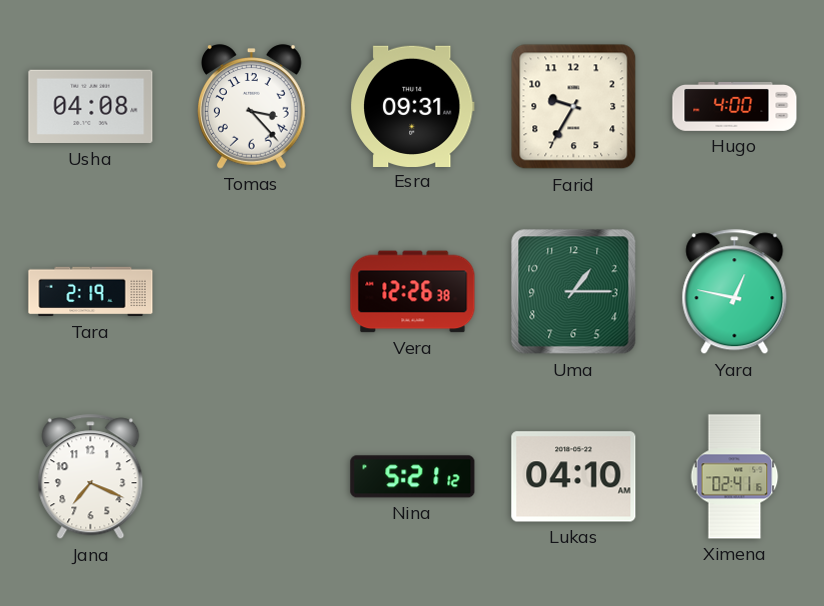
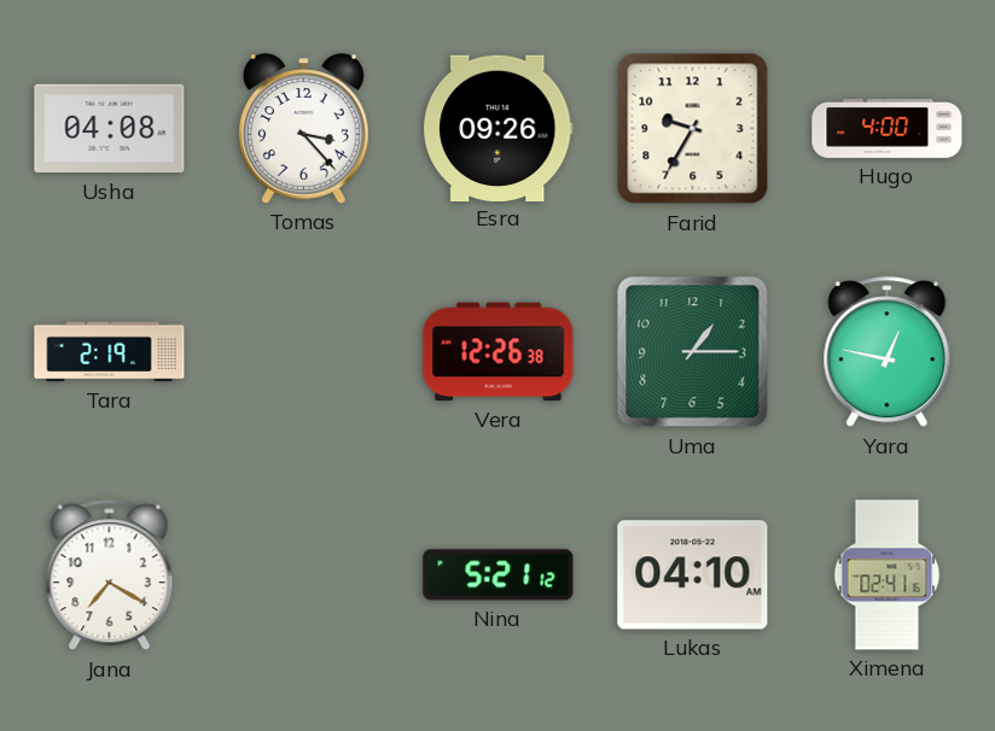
Esra: 09:31 -> 09:26 (497, 128)
Jana: 7:19 -> 7:20 (110, 575)
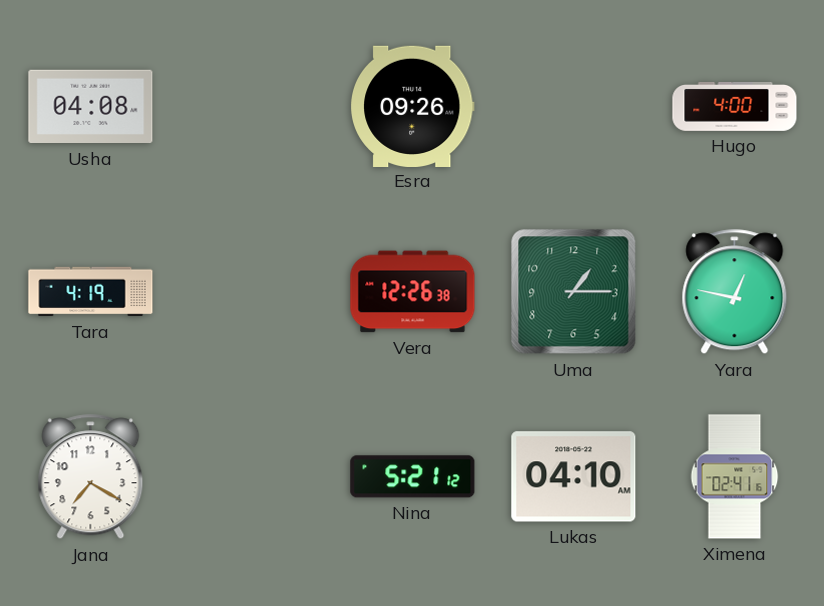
Tomas: 3:23 -> none (304, 129)
Farid: 9:35 -> none (693, 129)
Tara: 2:19 -> 4:19 (91, 292)
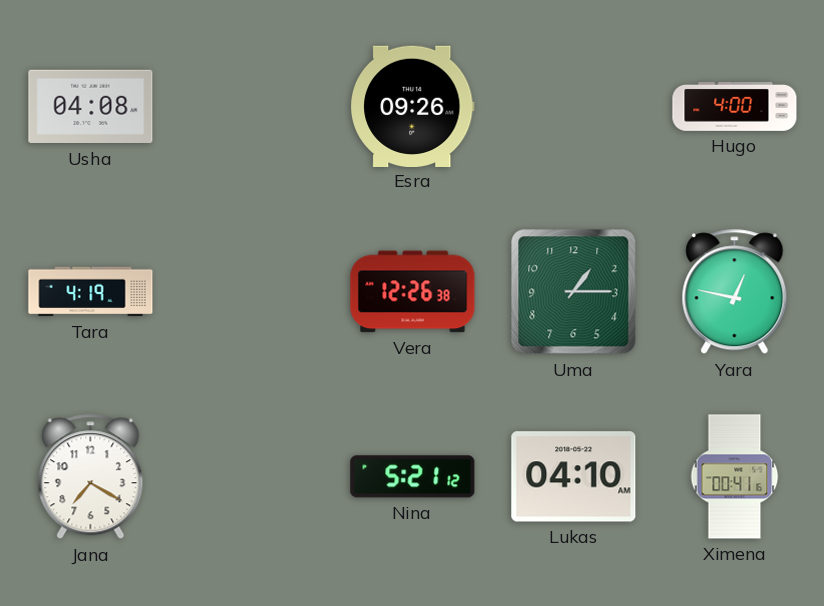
Ximena: 02:41 -> 00:41 (735, 477)
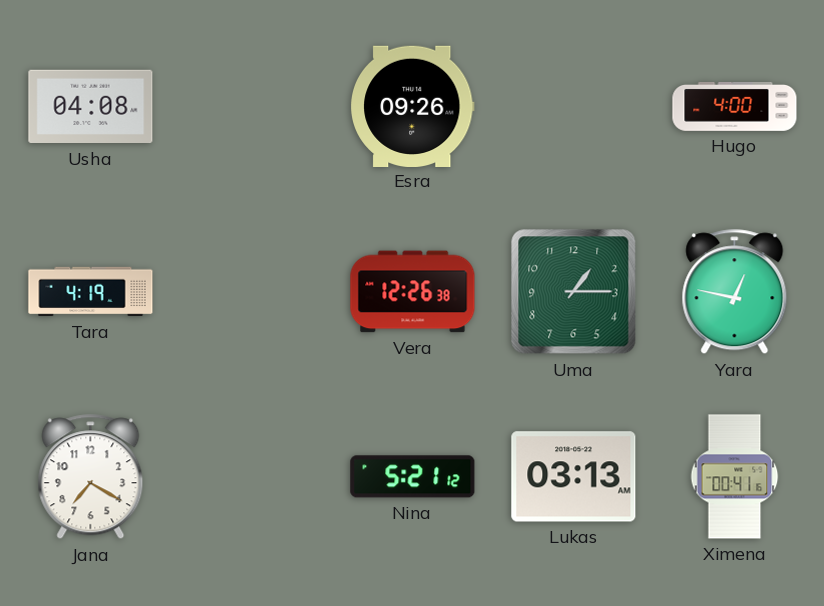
Lukas: 04:10 -> 03:13 (574, 477)
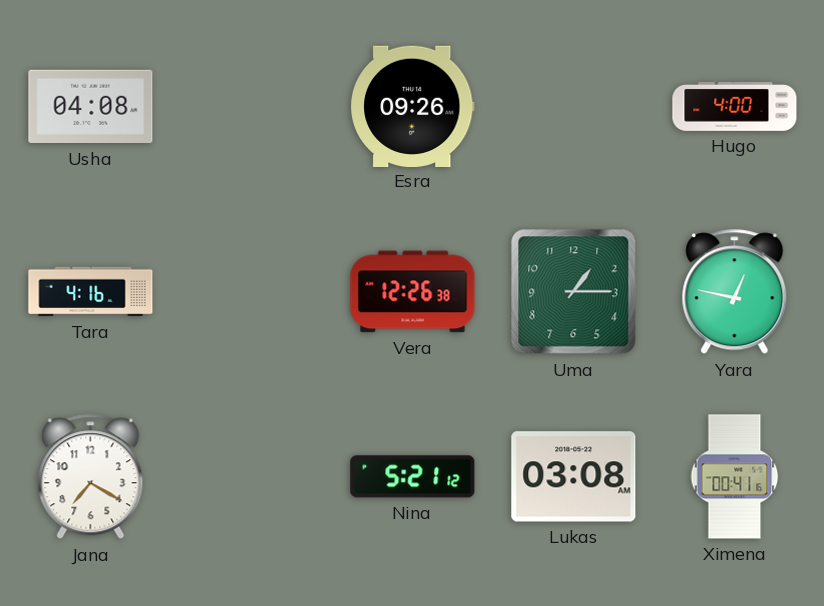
Tara: 4:19 -> 4:16 (91, 292)
Lukas: 03:13 -> 03:08 (574, 477)
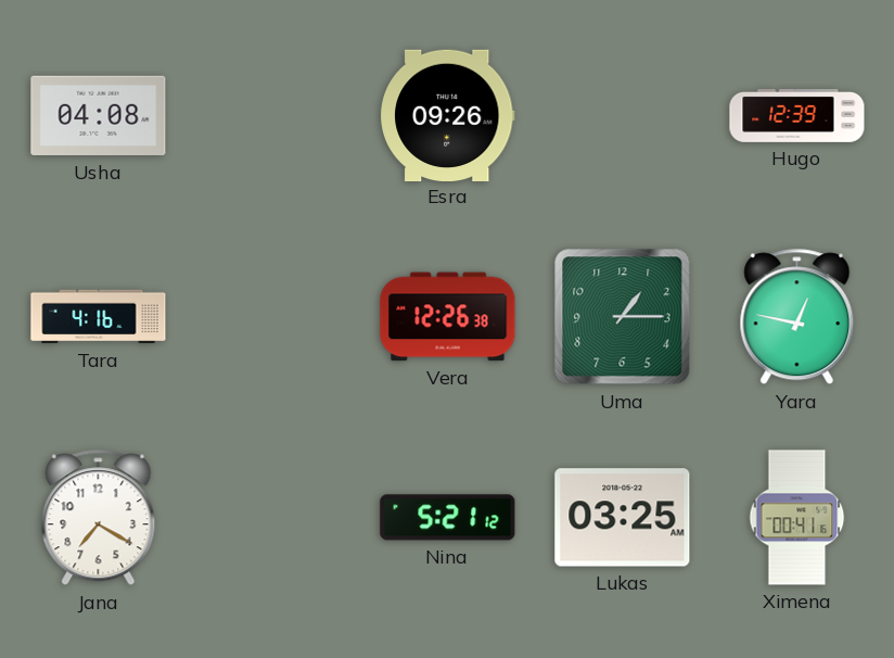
Hugo: 4:00 -> 12:39 (797, 115)
Lukas: 03:08 -> 03:25 (623, 518)
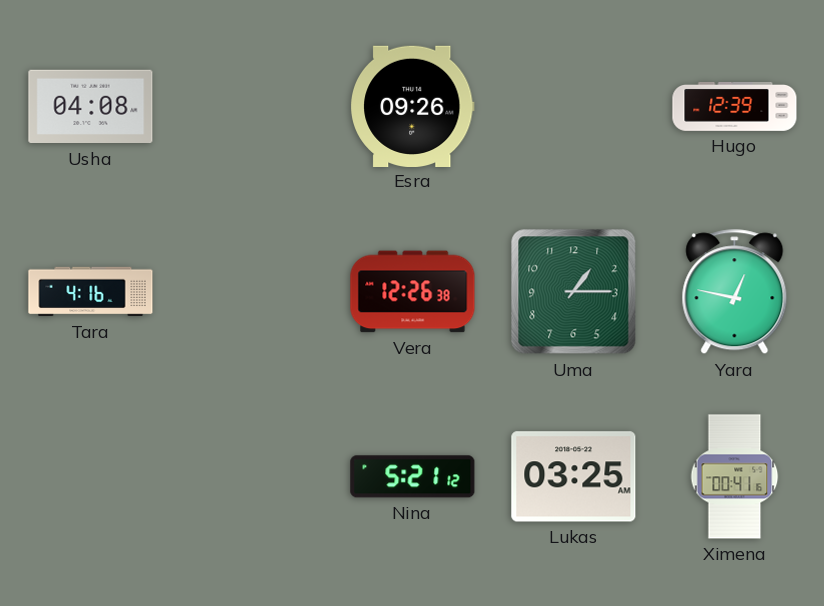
Jana: 7:20 -> none (99, 518)
